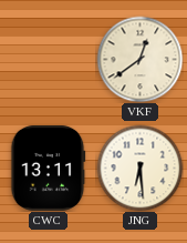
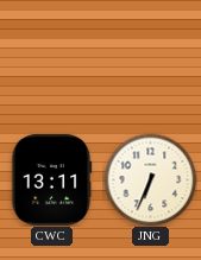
VKF: 12:39 -> none (139, 59)
JNG: 6:29 -> 6:34 (150, 179)
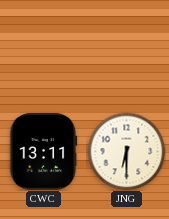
JNG: 6:34 -> 6:30 (126, 151)
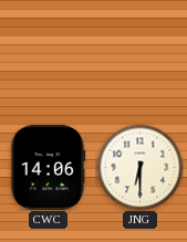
CWC: 13:11 -> 14:06 (48, 167)
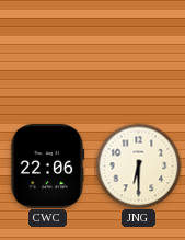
CWC: 14:06 -> 22:06 (47, 165)
